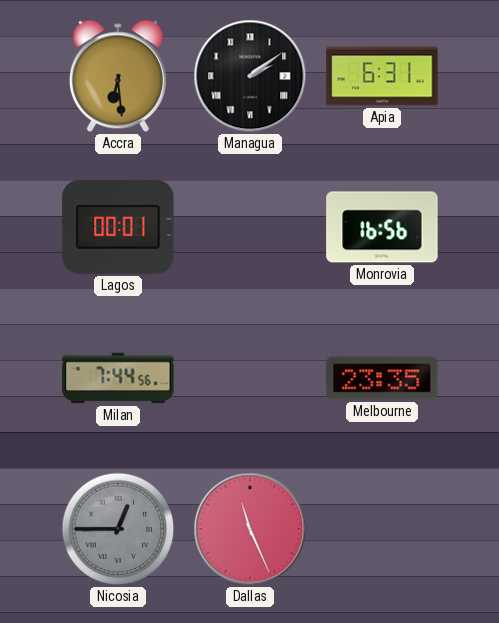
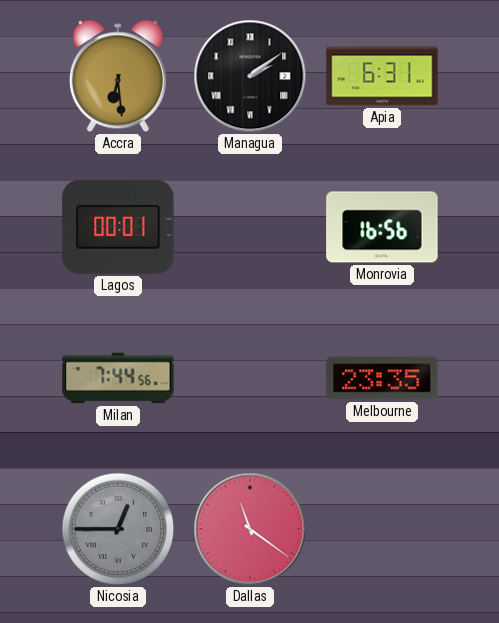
Dallas: 11:26 -> 11:21 (250, 529)
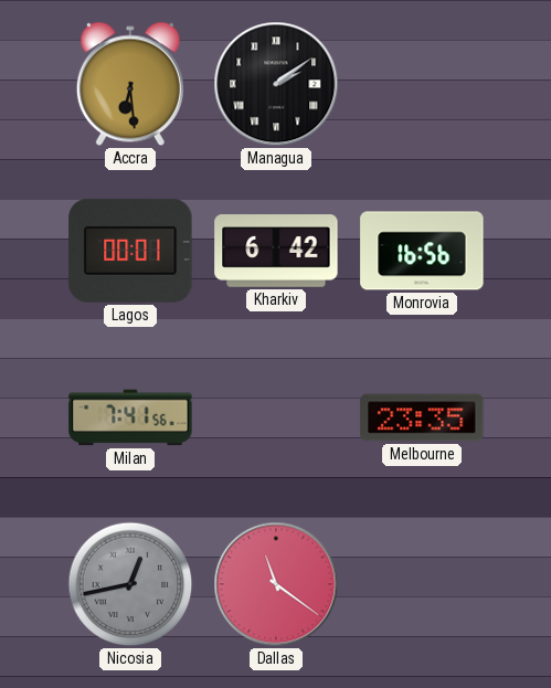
Apia: 6:31 -> none (382, 76)
Kharkiv: none -> 6:42 (276, 251)
Milan: 7:44 -> 7:41 (130, 417)
Nicosia: 12:45 -> 12:43 (130, 584)
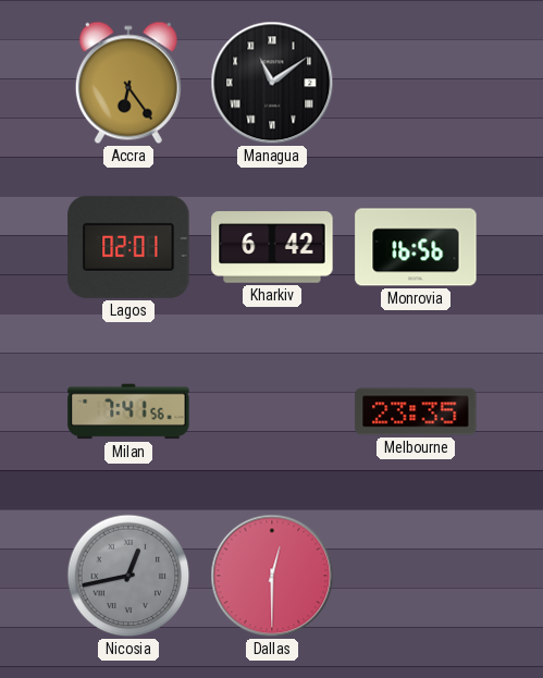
Accra: 6:29 -> 6:24 (128, 83)
Managua: 2:09 -> 11:09 (272, 83)
Lagos: 00:01 -> 02:01 (128, 247)
Dallas: 11:21 -> 12:30 (272, 576)
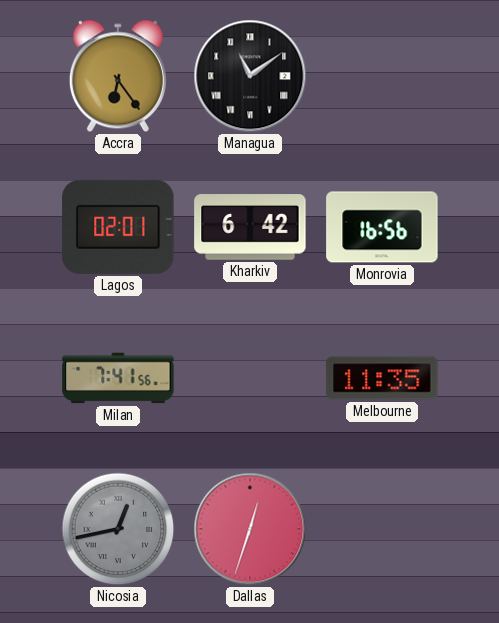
Melbourne: 23:35 -> 11:35 (382, 378)
Dallas: 12:30 -> 12:33 (250, 529)
